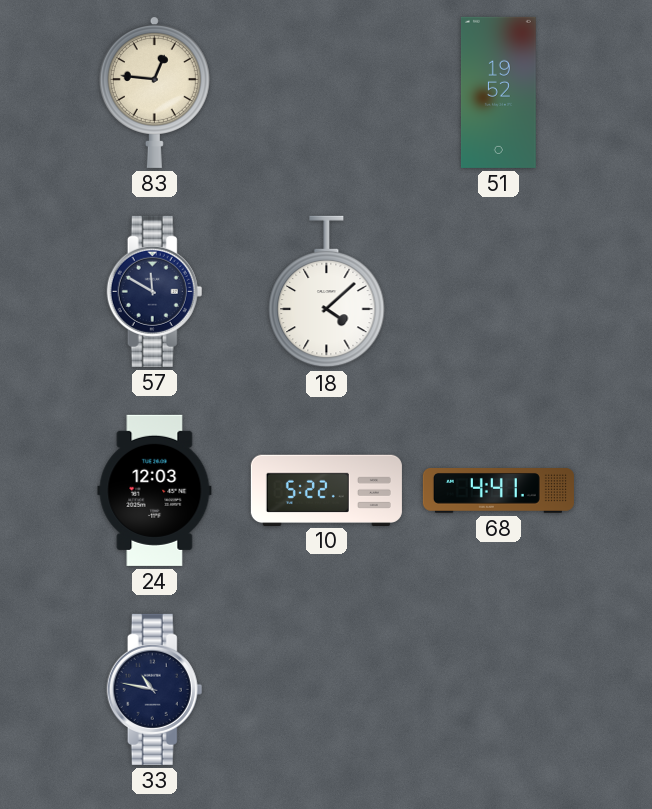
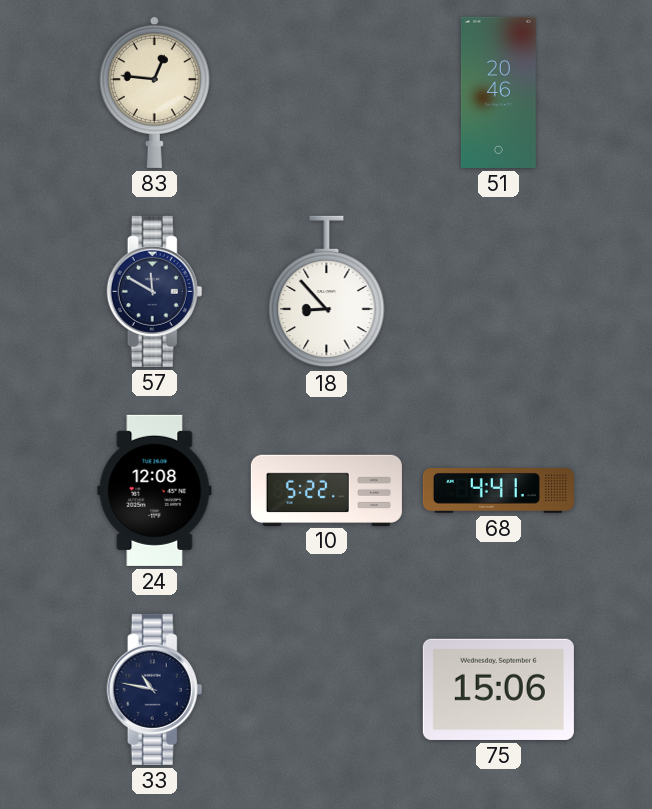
51: 19:52 -> 20:46 (499, 92)
18: 4:08 -> 8:53 (327, 292)
24: 12:03 -> 12:08 (155, 490)
75: none -> 15:06 (498, 689)
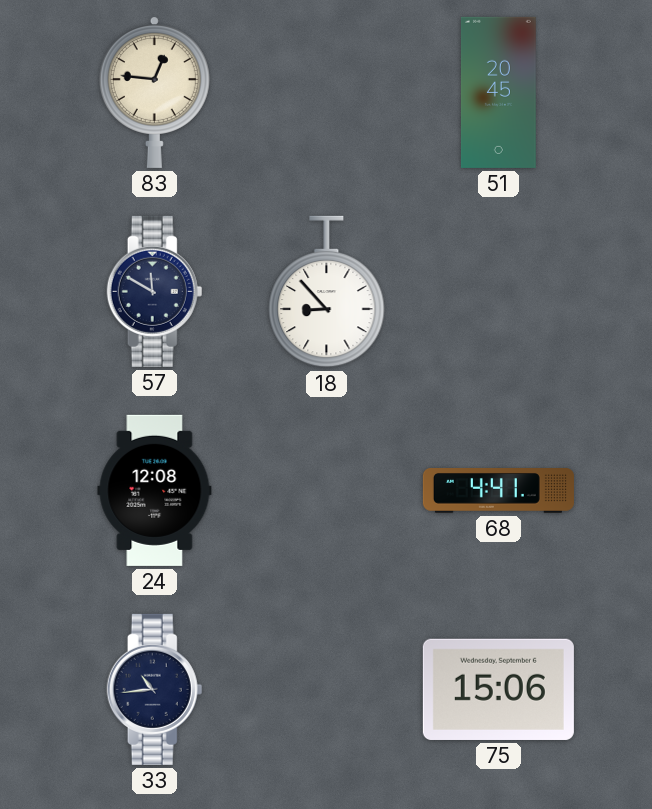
51: 20:46 -> 20:45 (499, 92)
10: 5:22 -> none (326, 490)
33: 10:47 -> 10:44 (155, 689)
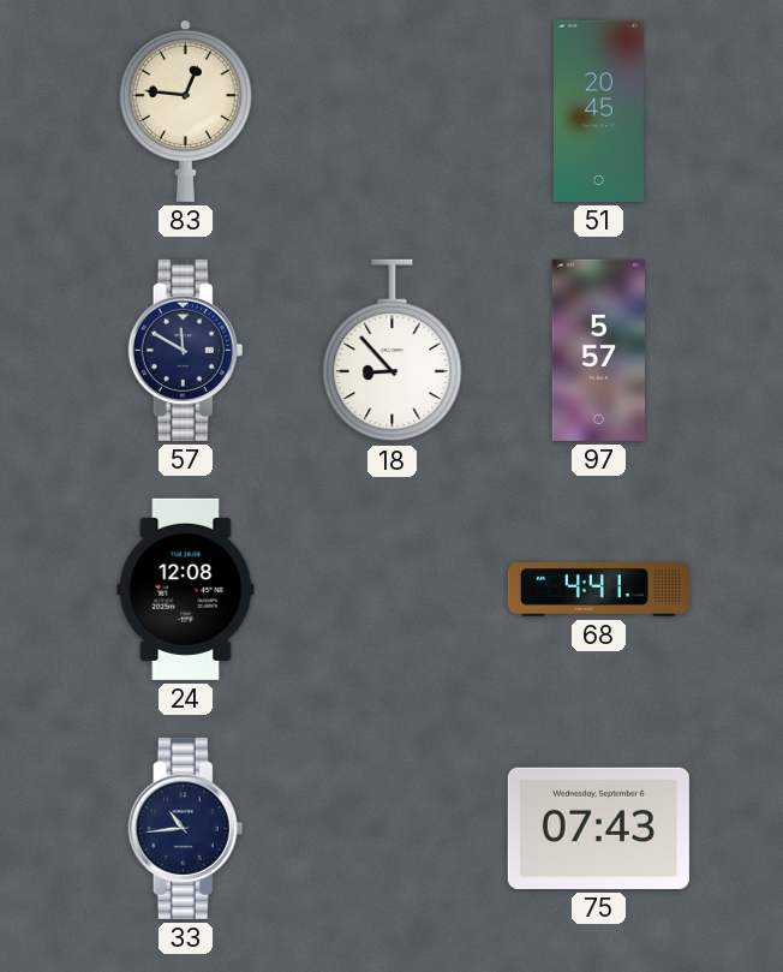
97: none -> 5:57 (598, 350)
75: 15:06 -> 07:43 (598, 828)
